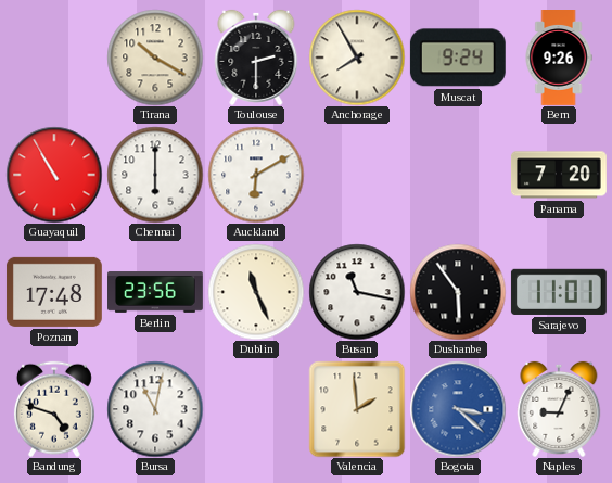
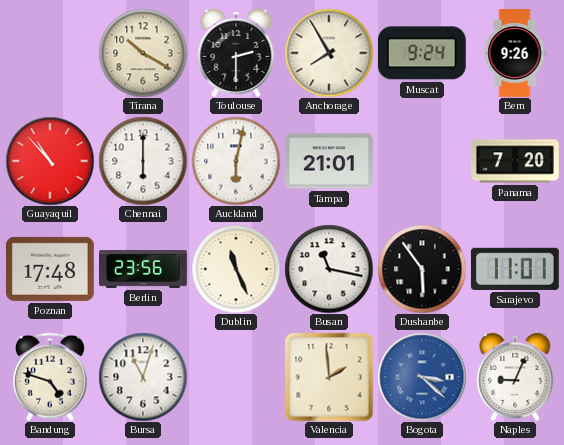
Guayaquil: 10:55 -> 10:53 (50, 161)
Auckland: 6:10 -> 6:02 (236, 161)
Tampa: none -> 21:01 (329, 161)
Bursa: 11:02 -> 11:03 (143, 377)
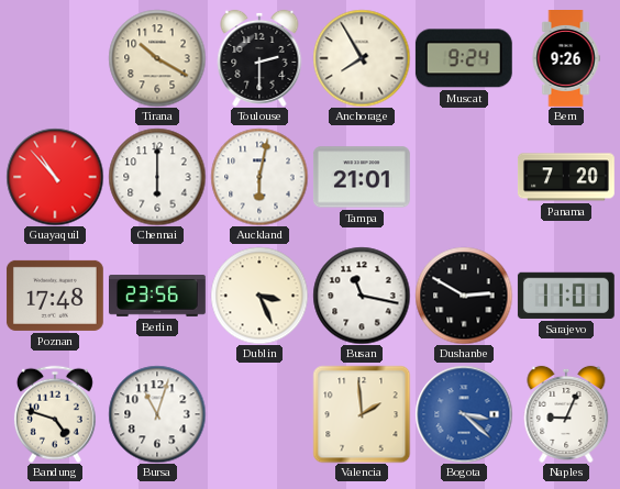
Dublin: 11:26 -> 3:26 (259, 296)
Dushanbe: 5:54 -> 2:50 (464, 296)
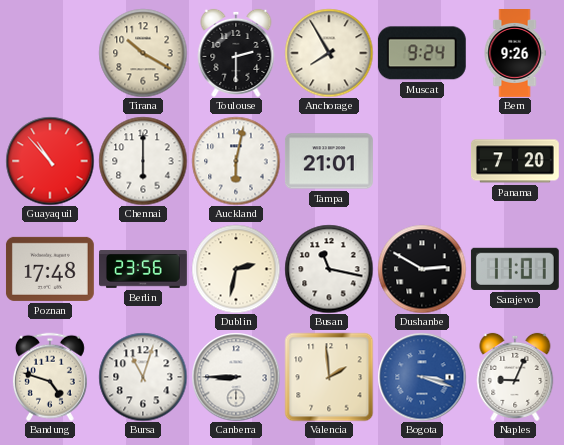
Dublin: 3:26 -> 2:32 (236, 269)
Canberra: none -> 8:45 (236, 377)
Bogota: 3:22 -> 3:18 (422, 377)
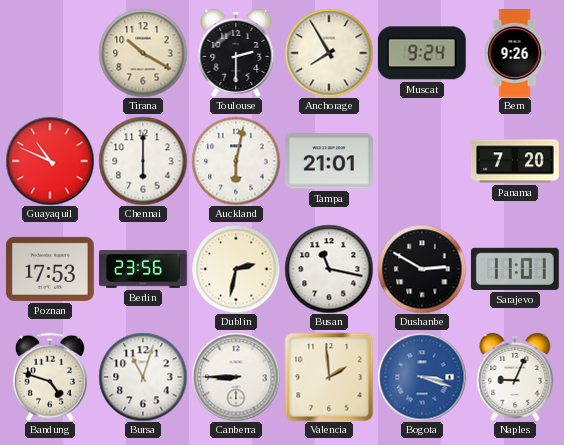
Guayaquil: 10:53 -> 10:49 (50, 161)
Poznan: 17:48 -> 17:53 (50, 269)
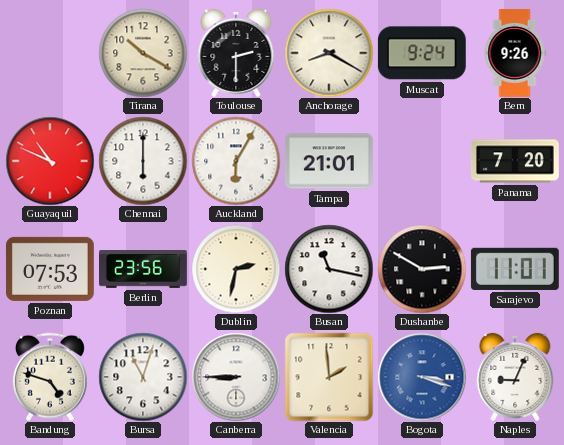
Anchorage: 7:55 -> 8:20 (329, 53)
Auckland: 6:02 -> 6:05 (236, 161)
Poznan: 17:53 -> 07:53 (50, 269)
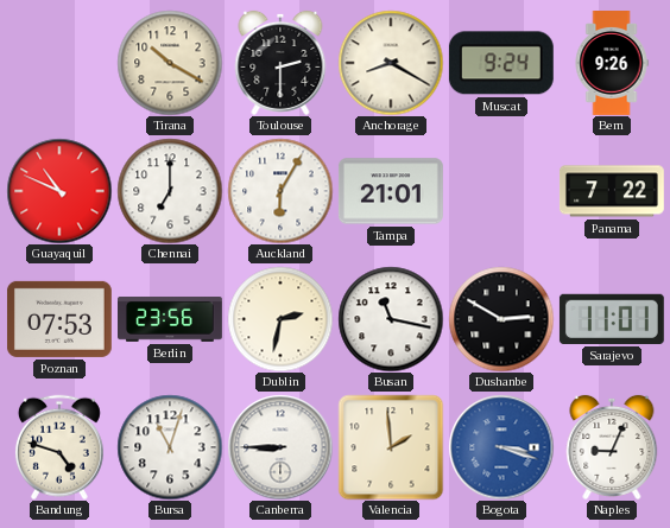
Chennai: 6:00 -> 7:00 (170, 191)
Panama: 7:20 -> 7:22 (612, 191)
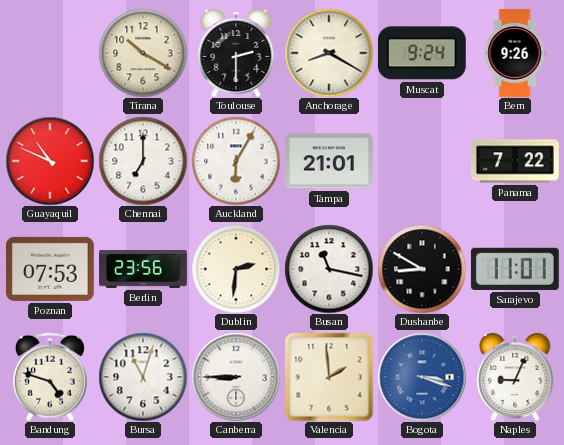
Dublin: 2:32 -> 2:31 (236, 269)
Dushanbe: 2:50 -> 8:50 (422, 269)
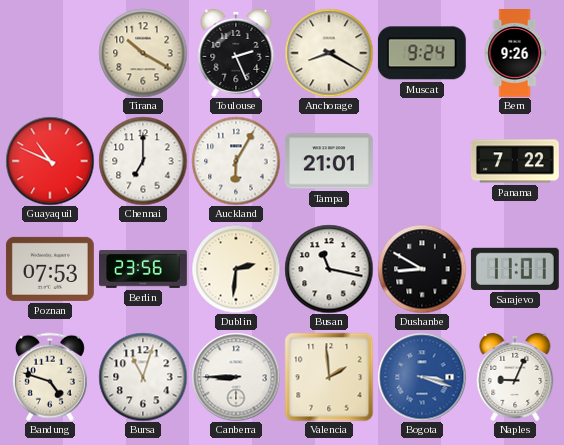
Toulouse: 2:30 -> 2:26 (236, 53)
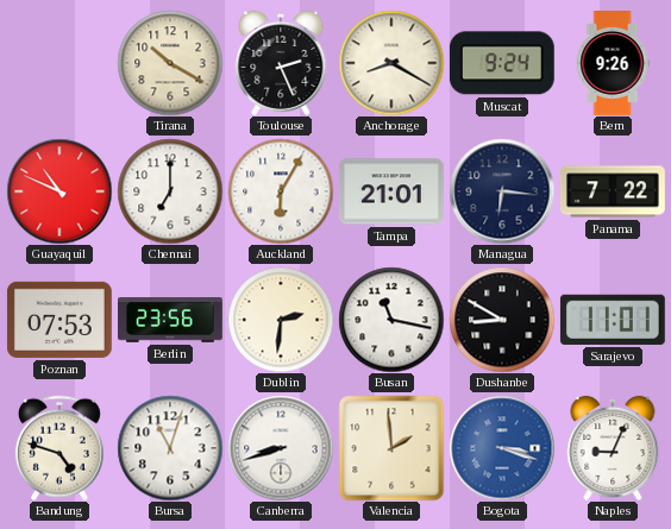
Managua: none -> 6:16 (502, 191)
Canberra: 8:45 -> 8:42 (281, 448)
